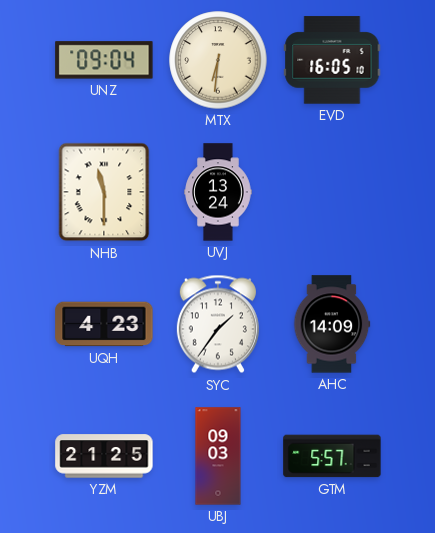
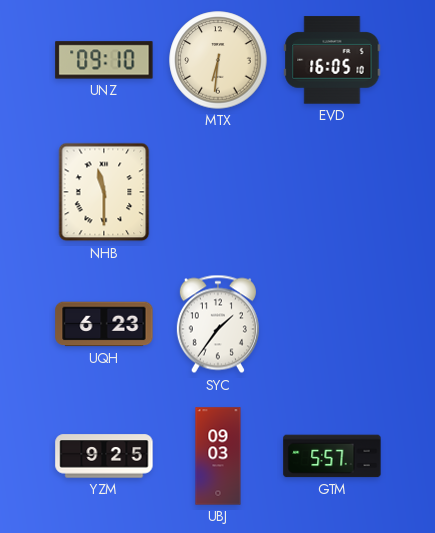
UNZ: 09:04 -> 09:10 (104, 60)
UVJ: 13:24 -> none (218, 192)
UQH: 4:23 -> 6:23 (104, 324)
AHC: 14:09 -> none (332, 324)
YZM: 21:25 -> 9:25 (104, 456)
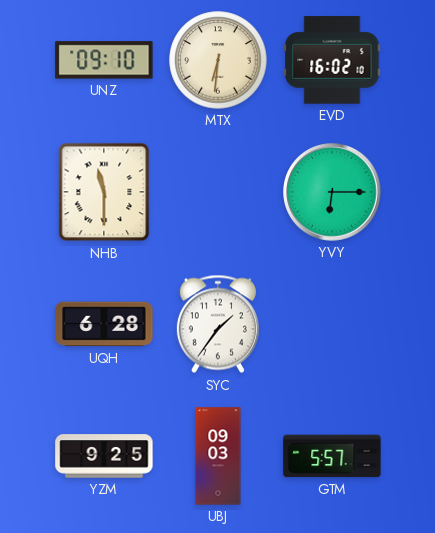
EVD: 16:05 -> 16:02 (332, 60)
YVY: none -> 6:15 (332, 192)
UQH: 6:23 -> 6:28 (104, 324)
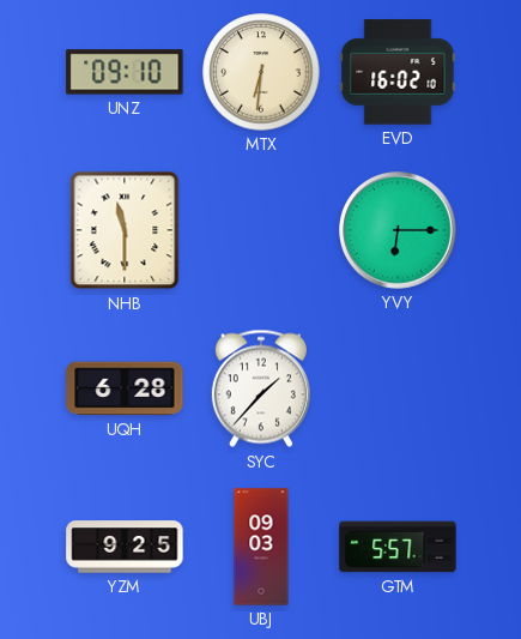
SYC: 1:36 -> 1:37 (261, 388)
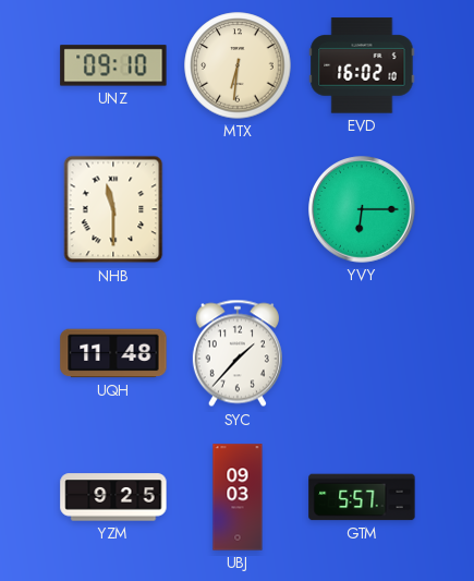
UQH: 6:28 -> 11:48 (113, 353)
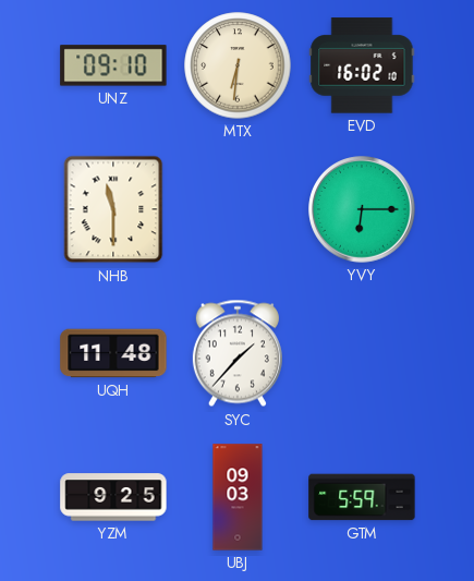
GTM: 5:57 -> 5:59 (362, 497)
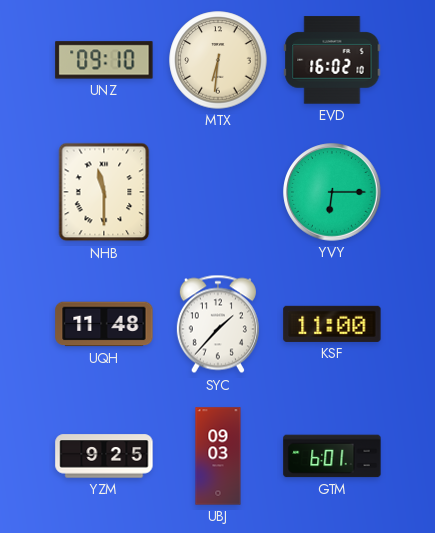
KSF: none -> 11:00 (332, 324)
GTM: 5:59 -> 6:01 (332, 456)
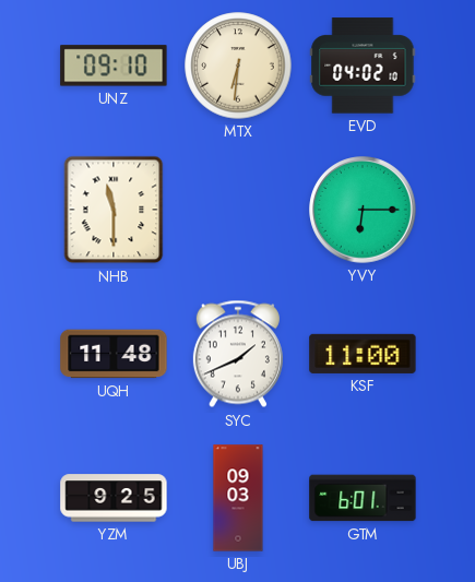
EVD: 16:02 -> 04:02 (363, 66)
SYC: 1:37 -> 1:41 (238, 354)
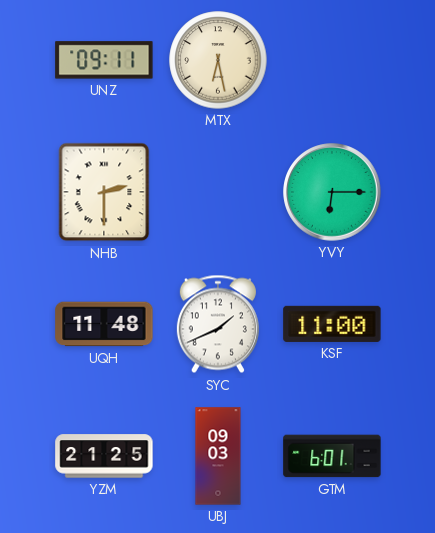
UNZ: 09:10 -> 09:11 (104, 60)
MTX: 6:31 -> 6:28 (218, 60)
EVD: 04:02 -> none (363, 66)
NHB: 11:30 -> 2:30 (104, 192)
YZM: 9:25 -> 21:25 (104, 456)
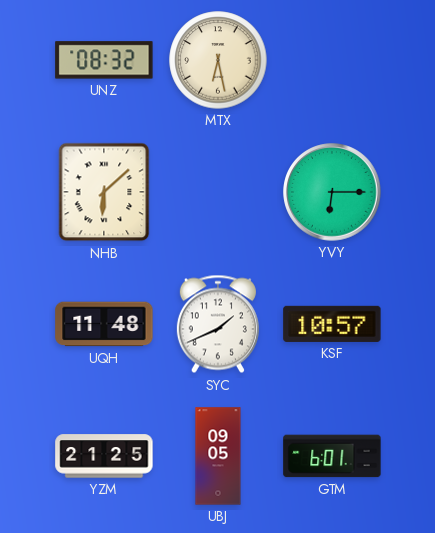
UNZ: 09:11 -> 08:32 (104, 60)
NHB: 2:30 -> 6:08 (104, 192)
KSF: 11:00 -> 10:57 (332, 324)
UBJ: 09:03 -> 09:05 (218, 456)
